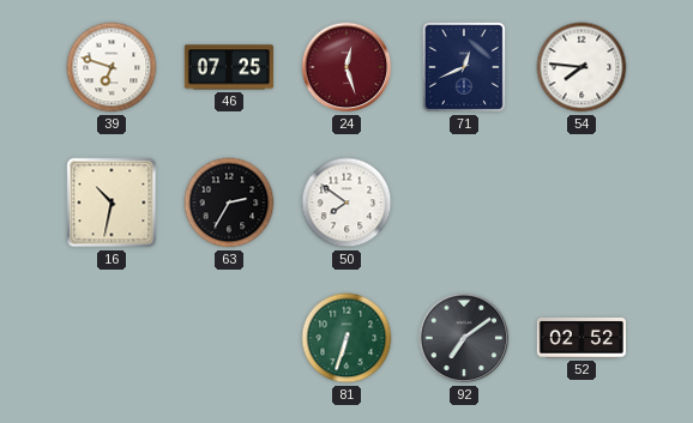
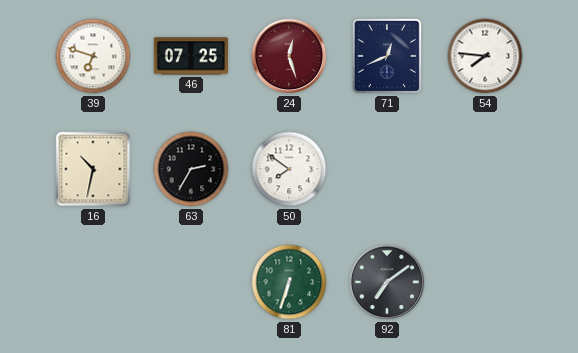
52: 02:52 -> none (581, 339)
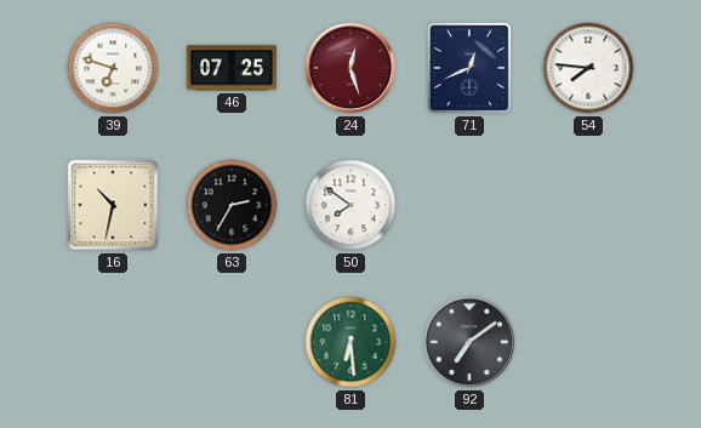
81: 6:33 -> 6:29 (350, 342)
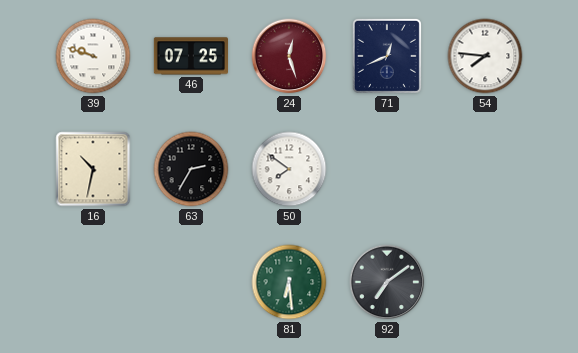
39: 6:48 -> 9:48 (93, 56)
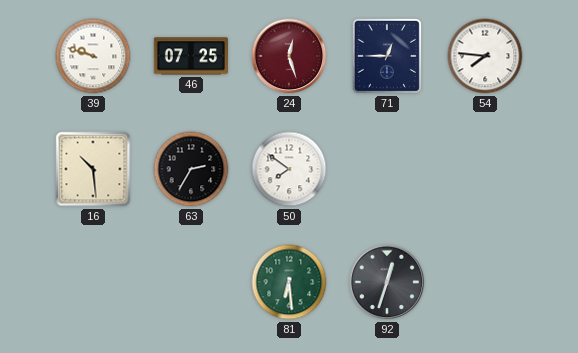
71: 12:41 -> 12:45 (387, 56)
16: 10:32 -> 10:29 (93, 169)
92: 7:09 -> 12:33 (387, 282)
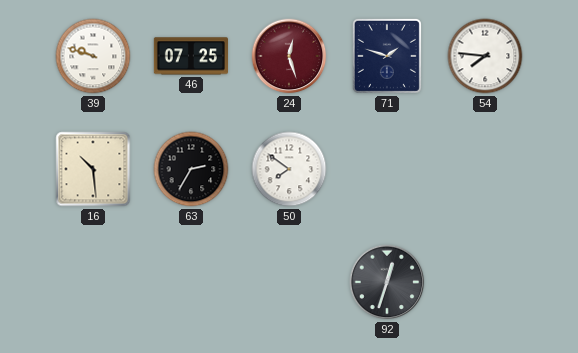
71: 12:45 -> 1:48 (387, 56)
81: 6:29 -> none (289, 282)
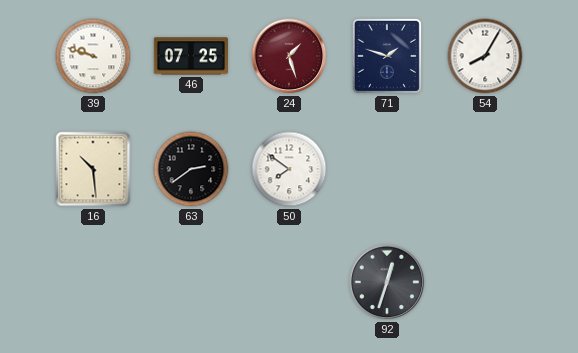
24: 12:27 -> 1:27 (289, 56)
54: 7:46 -> 8:05 (485, 56)
63: 2:35 -> 2:39 (191, 169)
